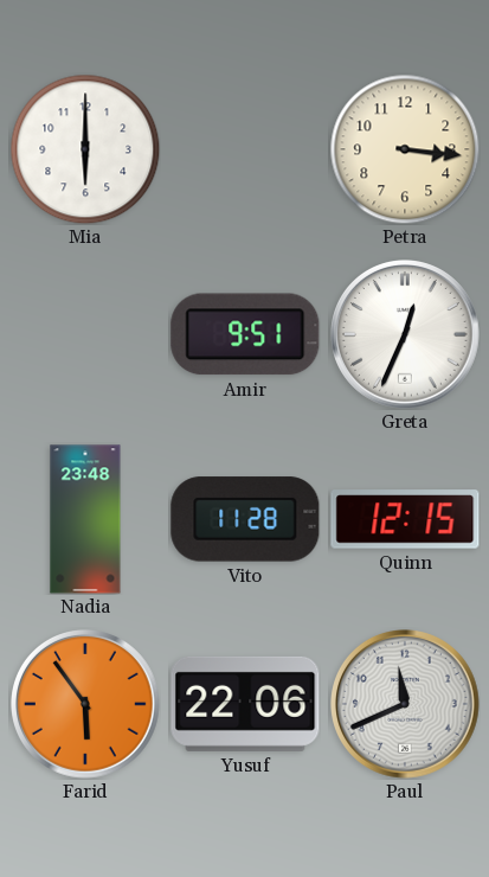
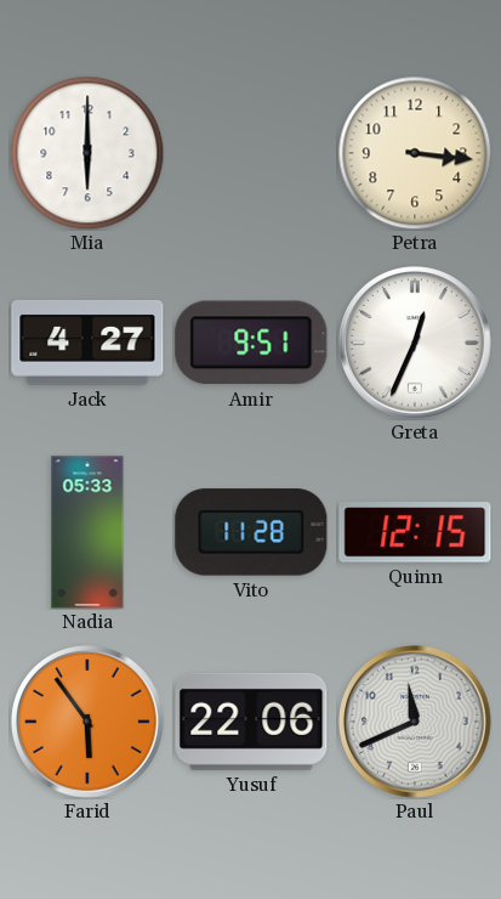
Jack: none -> 4:27 (87, 343)
Nadia: 23:48 -> 05:33 (87, 532)
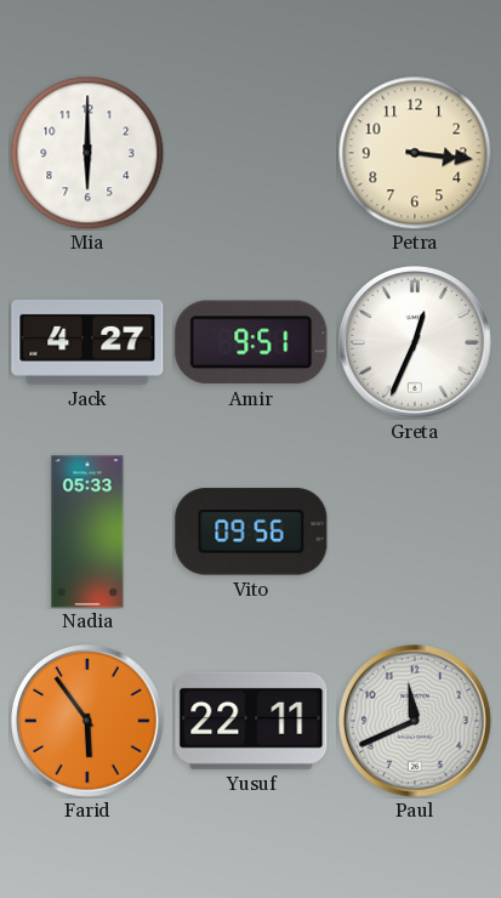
Vito: 11:28 -> 09:56 (251, 532)
Quinn: 12:15 -> none (415, 532)
Yusuf: 22:06 -> 22:11 (251, 721)
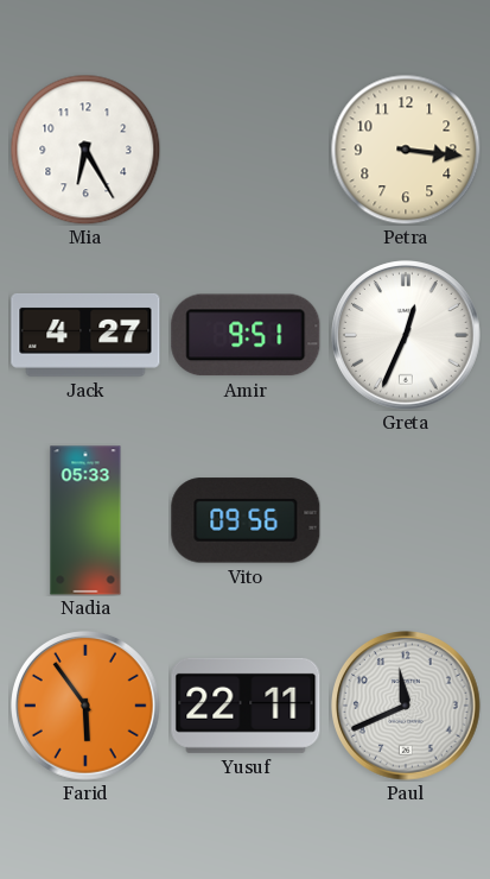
Mia: 6:00 -> 6:25 (85, 150)
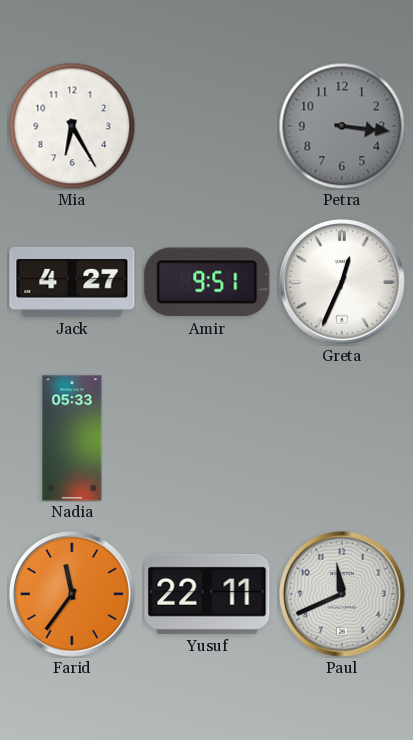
Petra dial: cream -> grey (342, 126)
Vito: 09:56 -> none (246, 520)
Farid: 5:54 -> 11:36 (73, 595)
